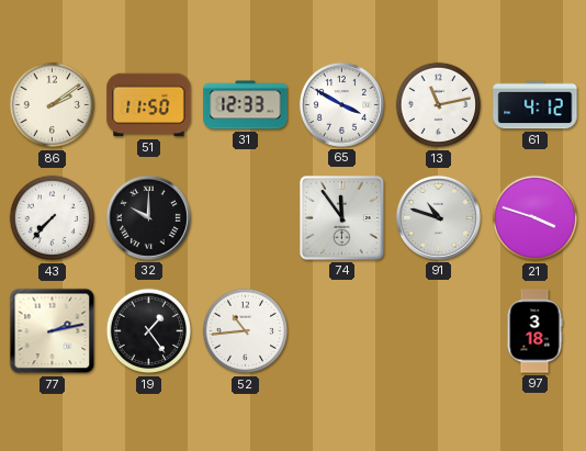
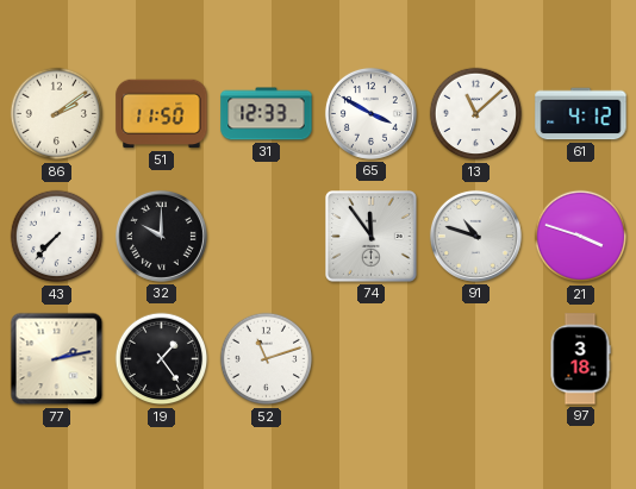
13: 11:13 -> 11:08 (476, 114)
52: 10:44 -> 11:12 (267, 359)
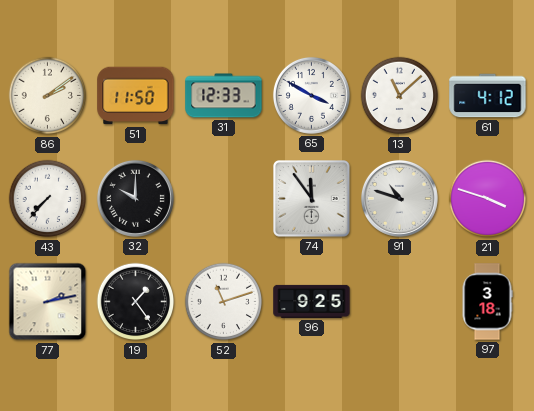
96: none -> 9:25 (312, 301)
